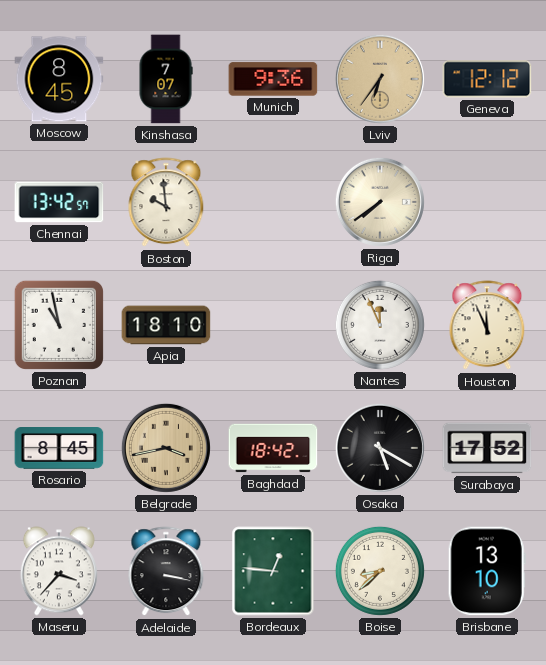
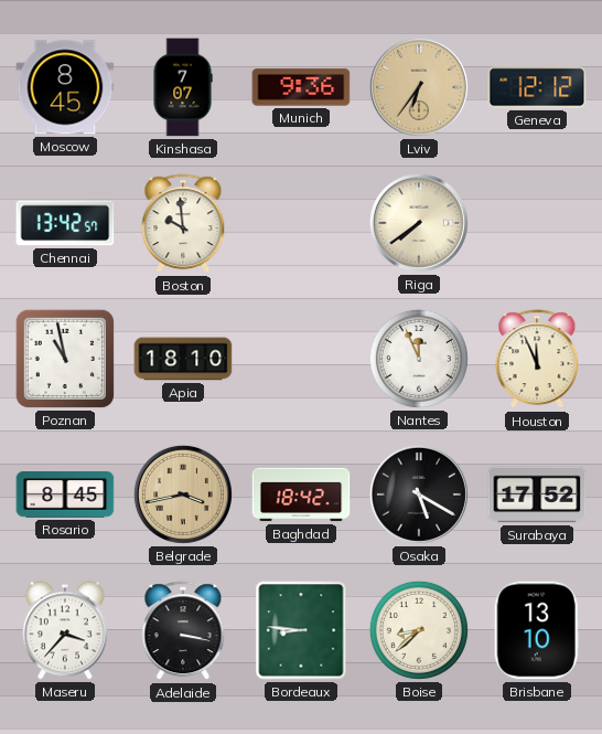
Bordeaux: 12:46 -> 8:46 (301, 630)
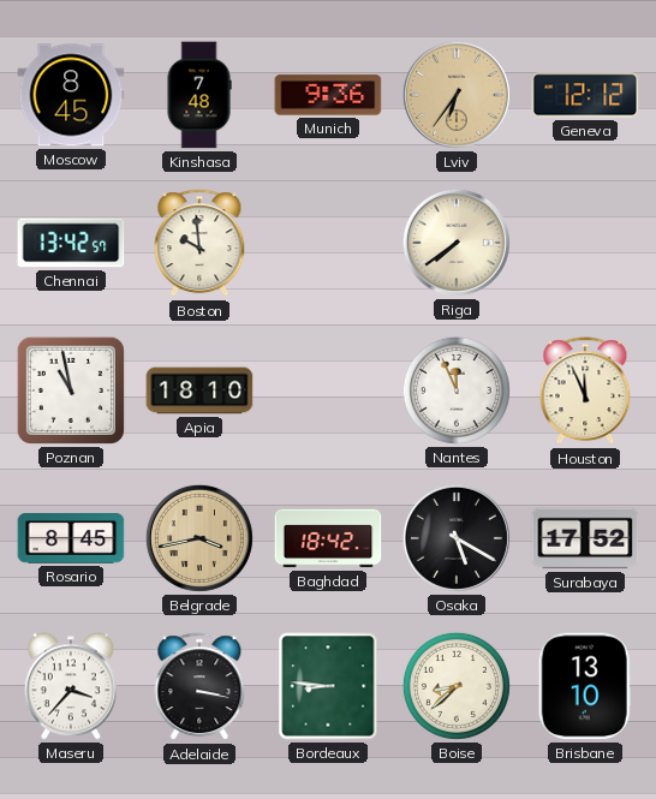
Kinshasa: 7:07 -> 7:48 (199, 95)
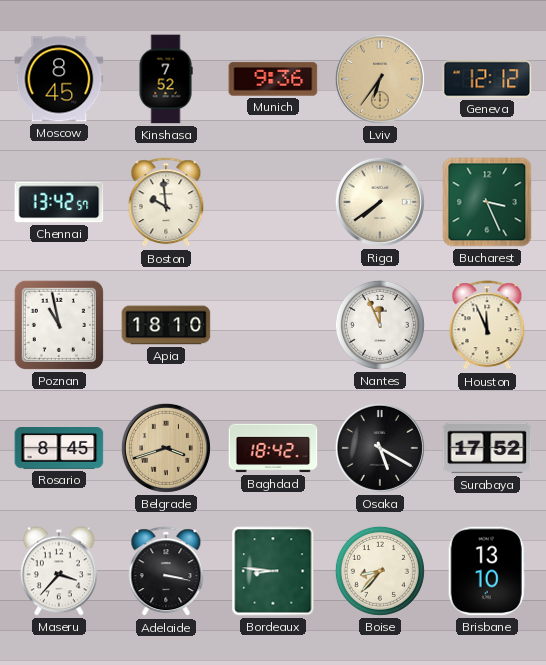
Kinshasa: 7:48 -> 7:52 (166, 79)
Bucharest: none -> 3:26 (487, 202)
Belgrade: 3:43 -> 3:42 (166, 448)
Boise: 8:38 -> 8:37 (380, 571)
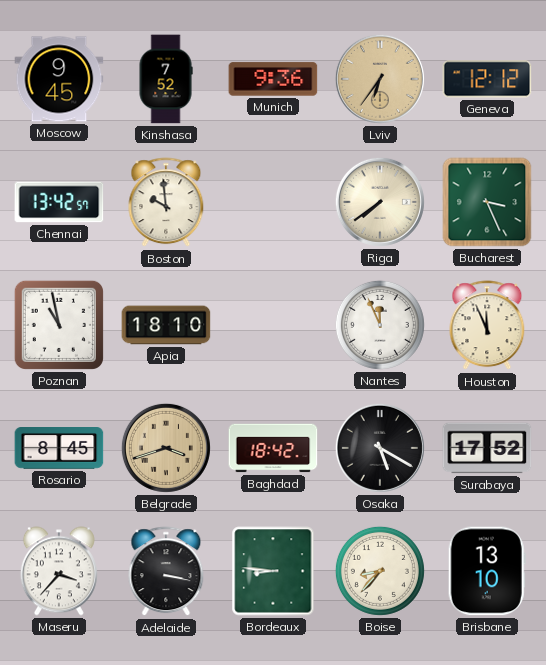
Moscow: 8:45 -> 9:45 (59, 79)
